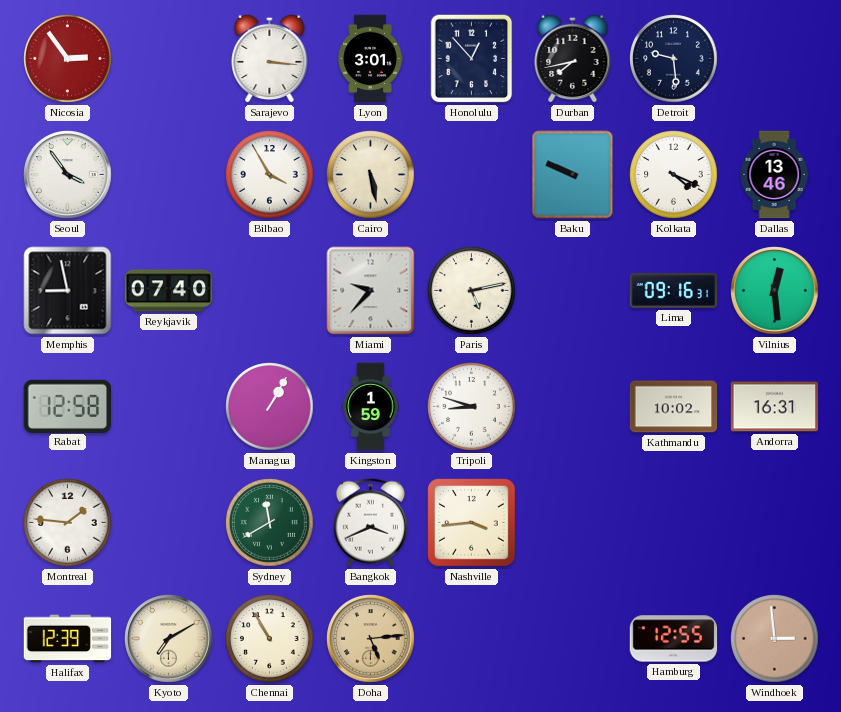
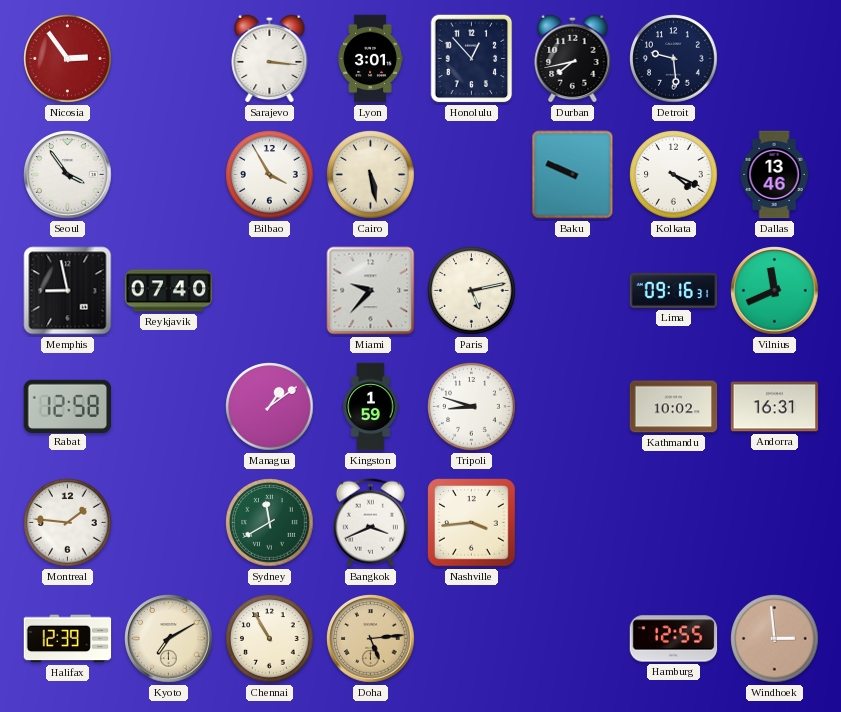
Vilnius: 12:29 -> 11:41 (775, 291)
Managua: 1:05 -> 1:09 (270, 407)
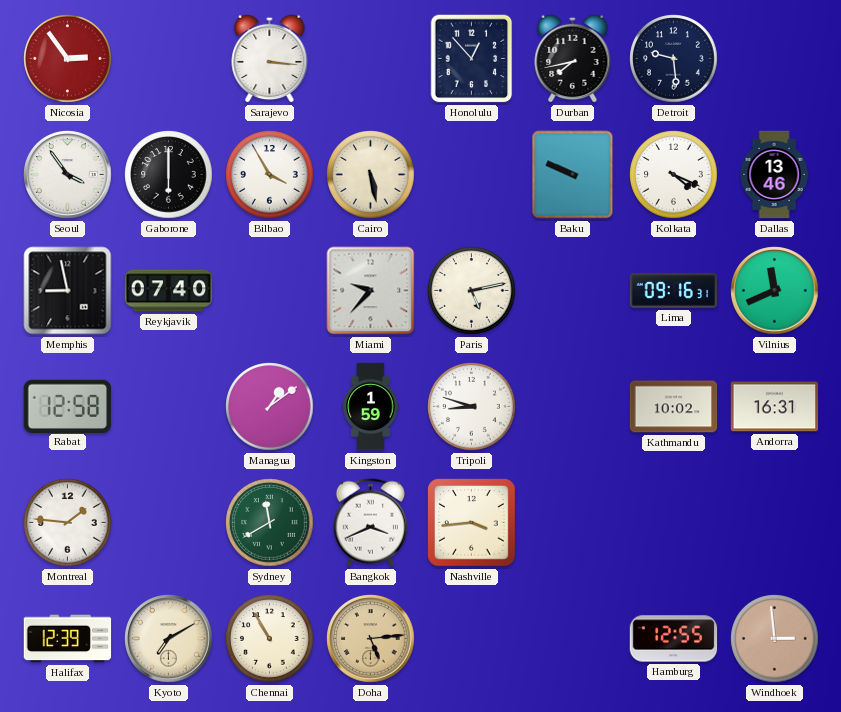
Lyon: 3:01 -> none (370, 59)
Gaborone: none -> 6:00 (169, 175)
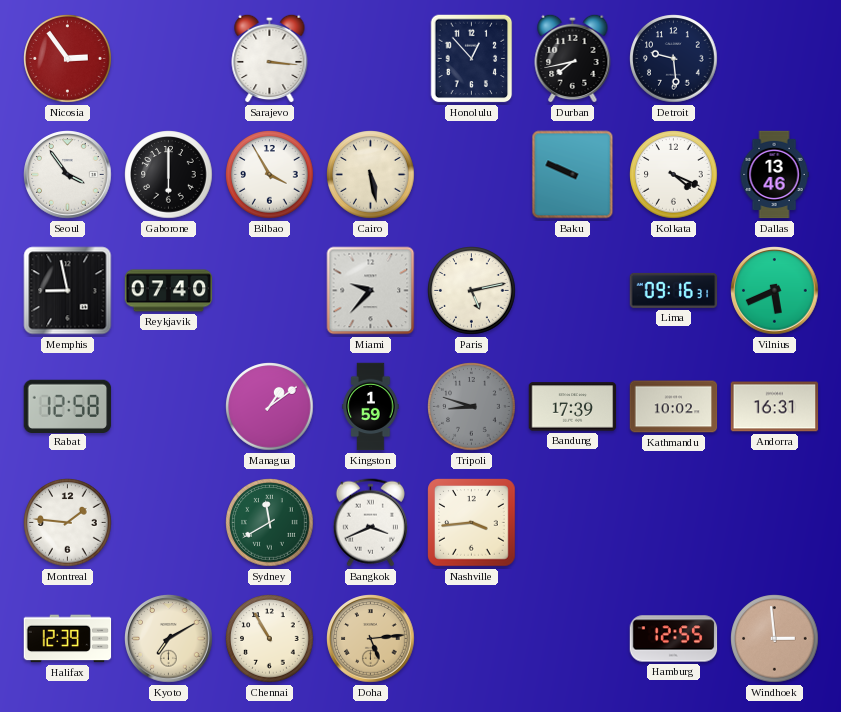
Vilnius: 11:41 -> 5:41 (775, 291)
Tripoli dial: white -> grey (472, 407)
Bandung: none -> 17:39 (573, 407)
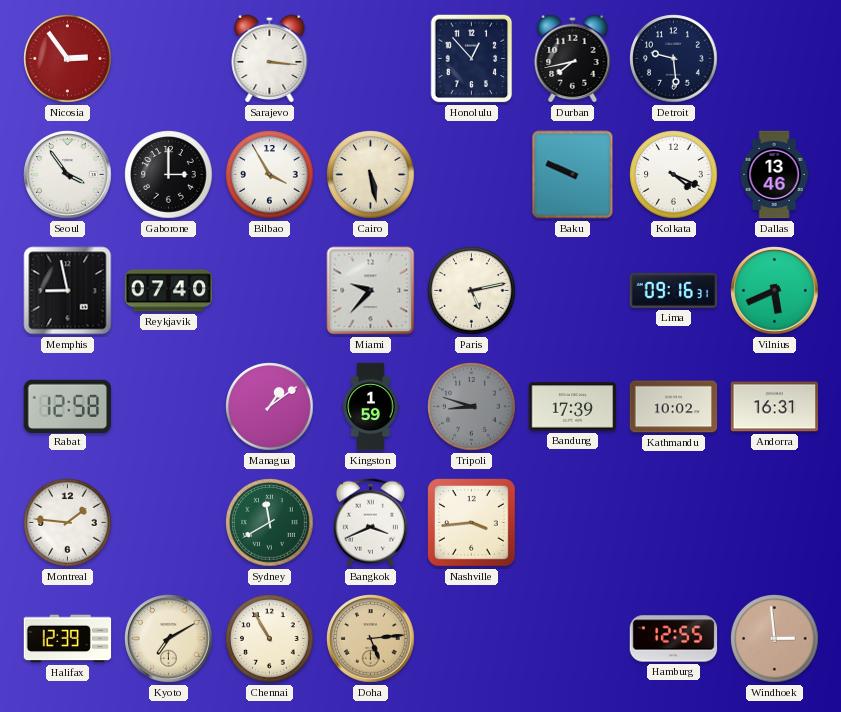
Gaborone: 6:00 -> 3:00 (169, 175)
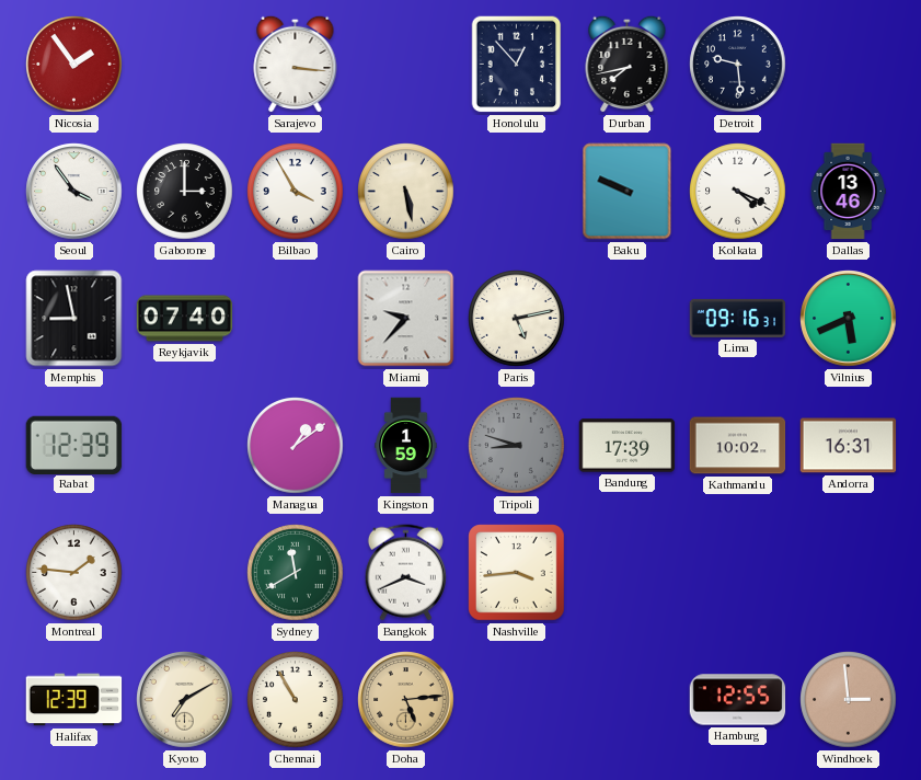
Nicosia: 2:54 -> 1:54 (74, 65)
Rabat: 12:58 -> 12:39 (74, 445)
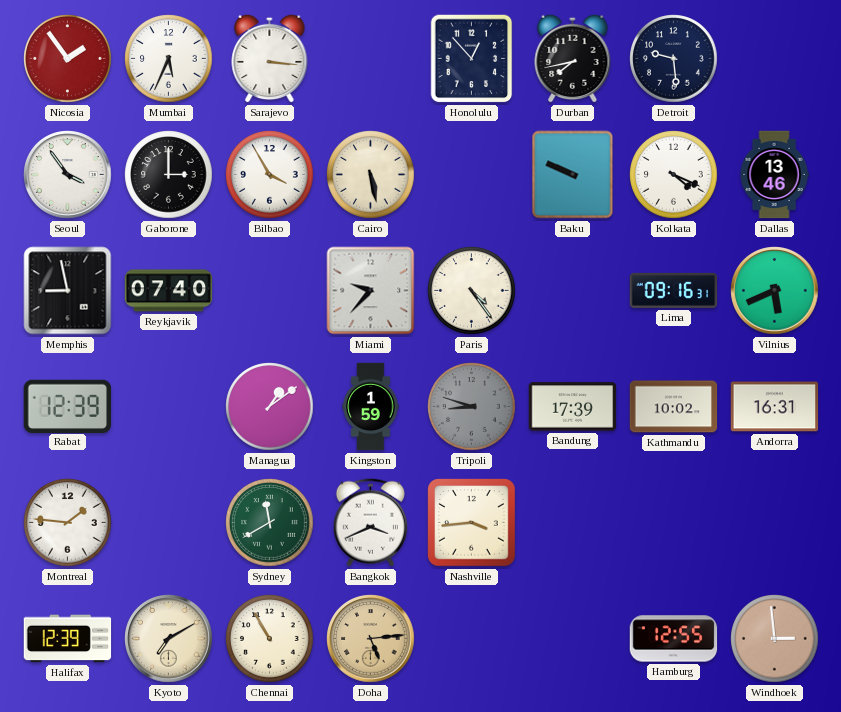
Mumbai: none -> 5:34 (169, 59)
Paris: 5:13 -> 4:24 (472, 291)
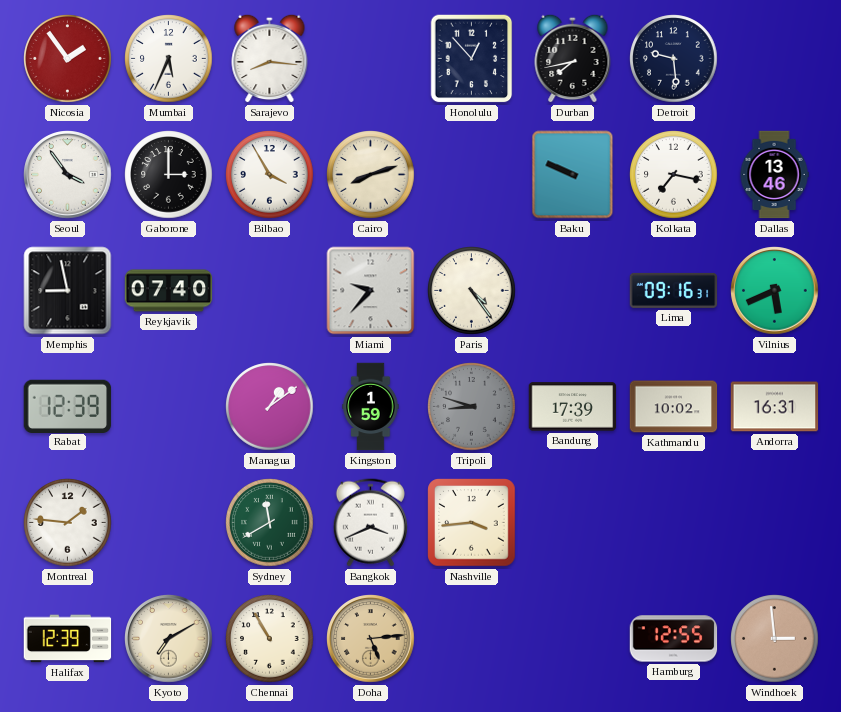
Sarajevo: 3:16 -> 8:16 (270, 58)
Cairo: 5:28 -> 8:12 (371, 175)
Kolkata: 4:19 -> 7:17 (674, 175)
